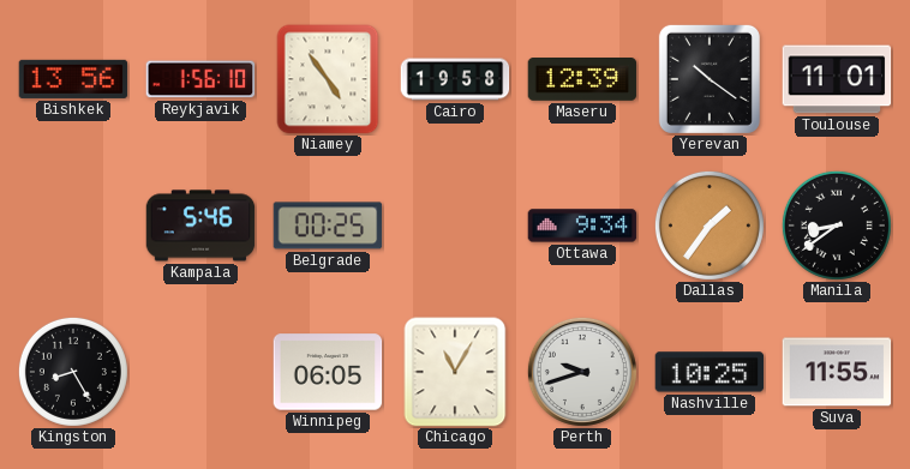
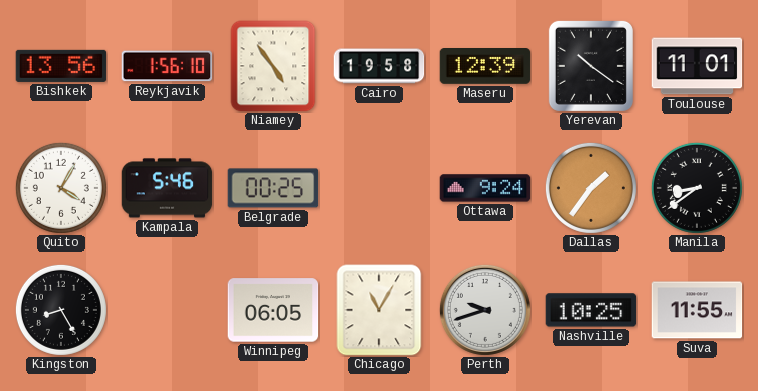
Quito: none -> 4:05 (61, 188)
Ottawa: 9:34 -> 9:24 (485, 188)
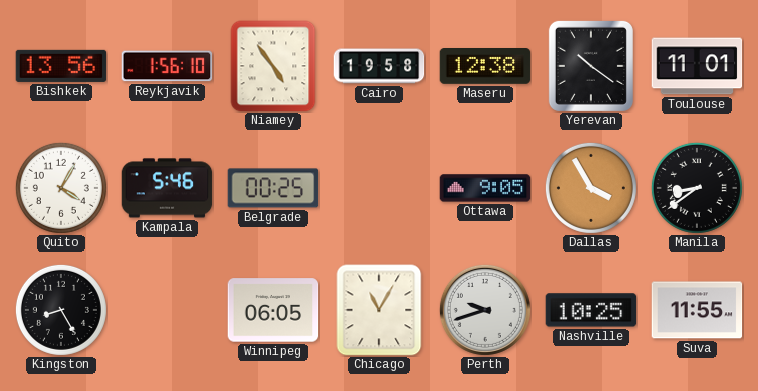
Maseru: 12:39 -> 12:38 (485, 67)
Ottawa: 9:24 -> 9:05 (485, 188)
Dallas: 1:36 -> 3:55 (591, 188)
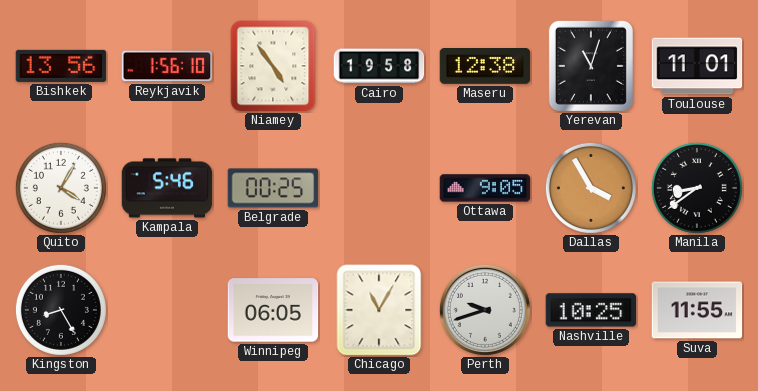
Yerevan: 10:21 -> 11:03 (591, 66)
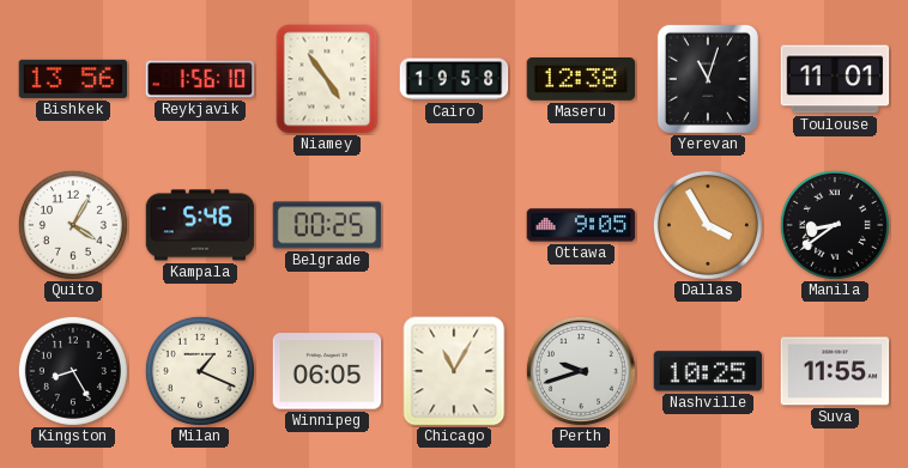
Milan: none -> 1:19 (200, 371)
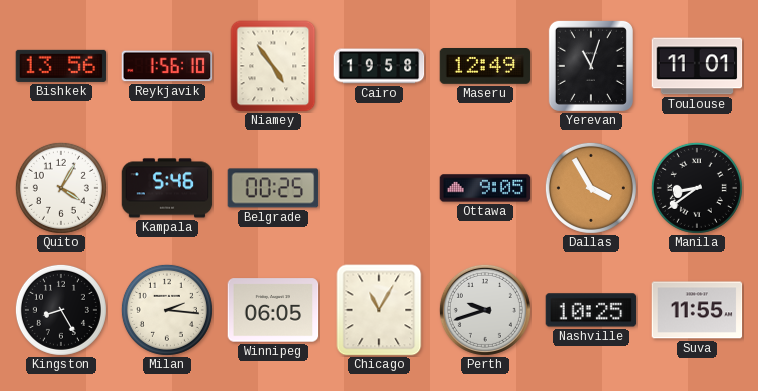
Maseru: 12:38 -> 12:49 (485, 67)
Milan: 1:19 -> 2:16 (167, 310)
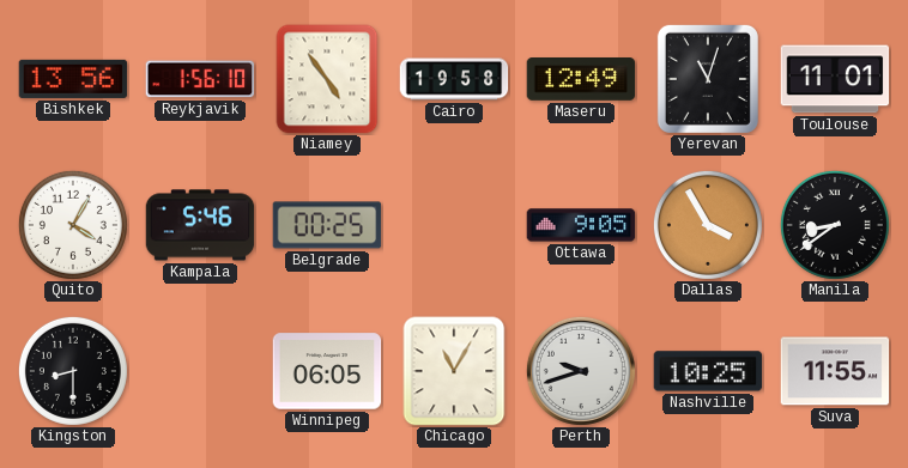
Kingston: 8:25 -> 8:30 (73, 371)
Milan: 2:16 -> none (167, 310)
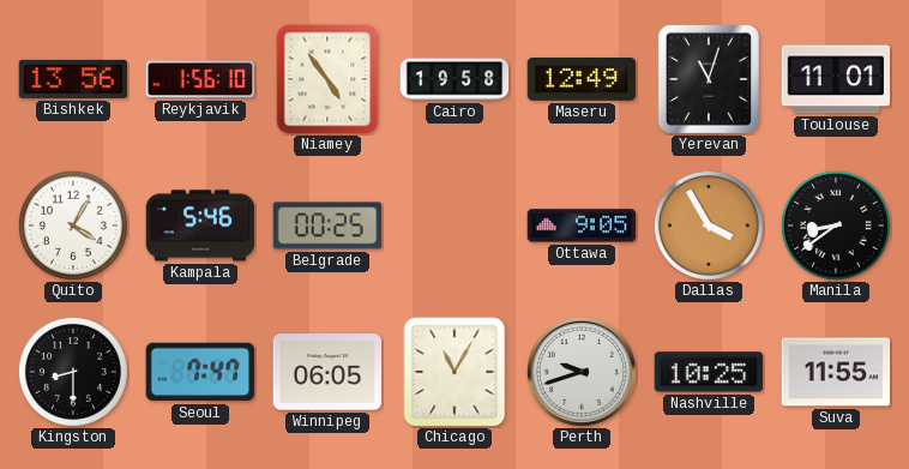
Seoul: none -> 7:47 (200, 372)
